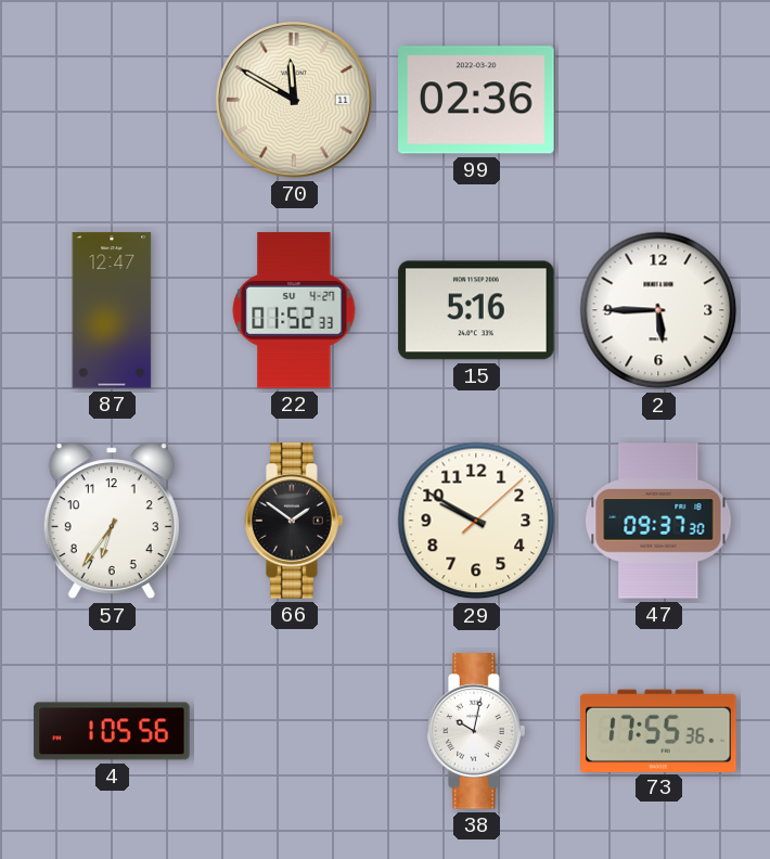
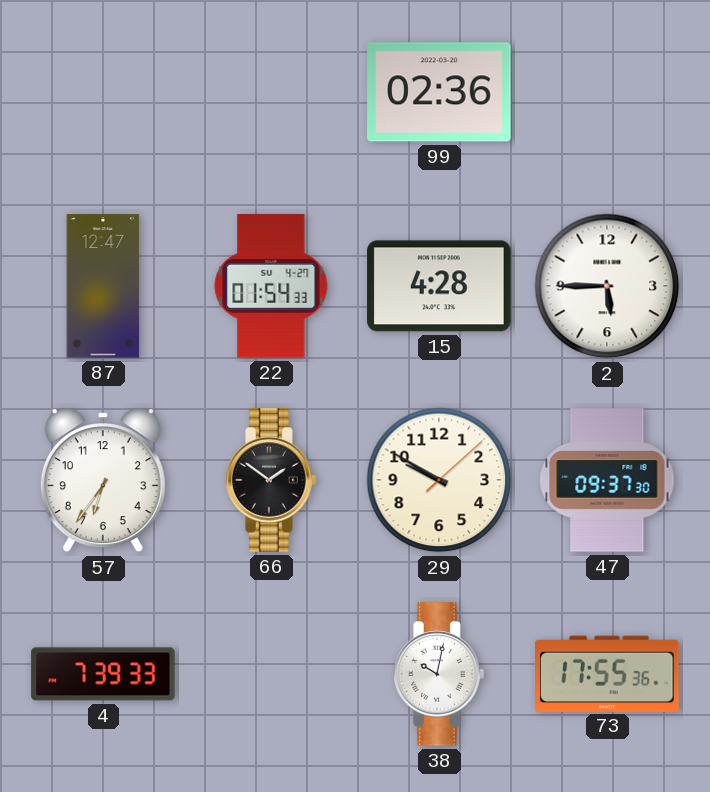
70: 11:50 -> none (294, 100)
22: 01:52 -> 01:54 (271, 286)
15: 5:16 -> 4:28 (439, 286)
4: 1:05 -> 7:39 (103, 674)
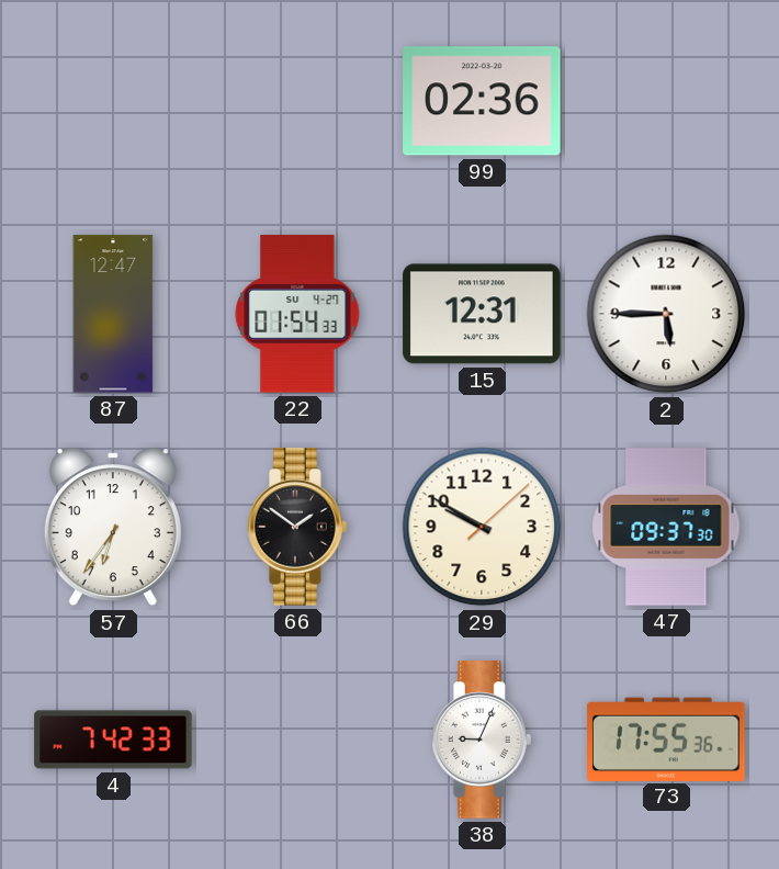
15: 4:28 -> 12:31 (482, 314)
4: 7:39 -> 7:42 (113, 740)
38: 10:02 -> 9:04 (482, 740)
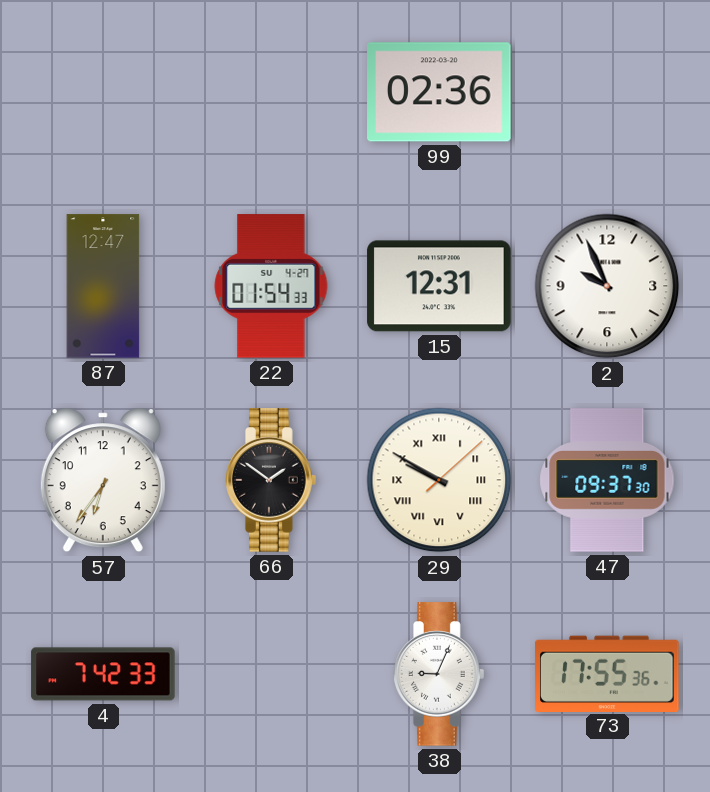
2: 5:45 -> 9:56 (607, 286)
29 numerals: Arabic -> Roman (439, 480)
